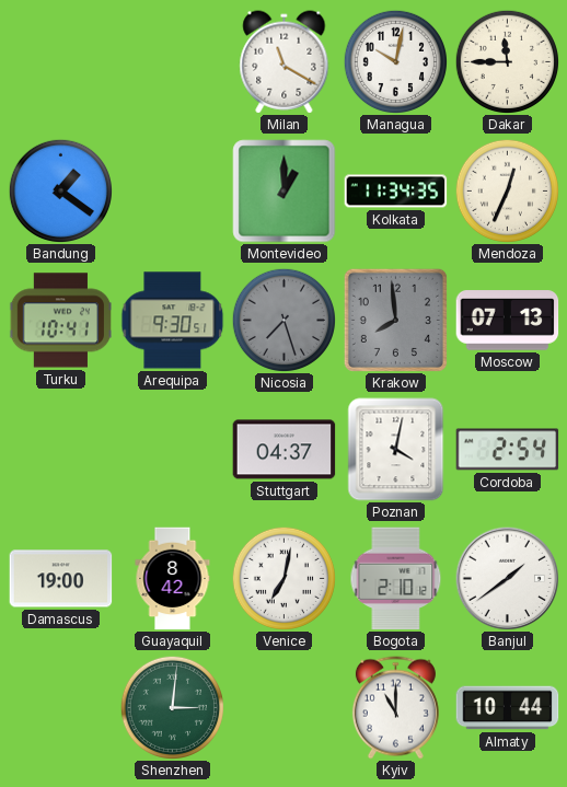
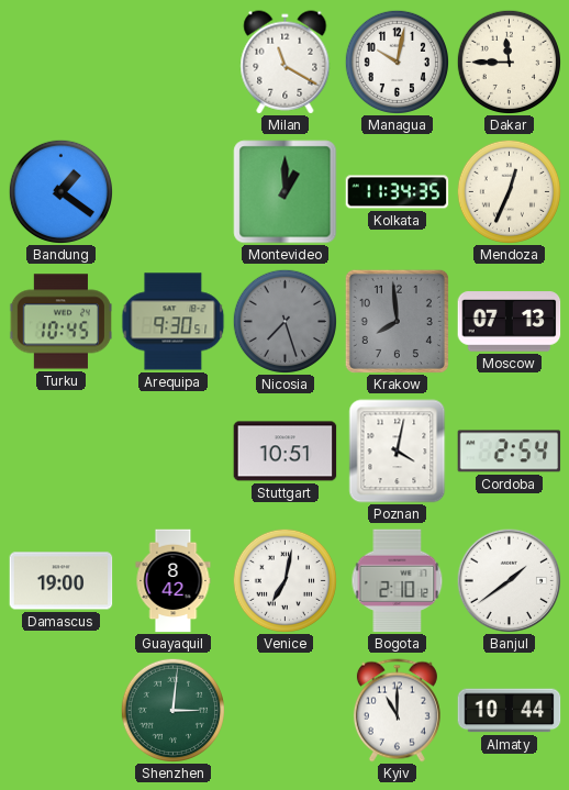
Turku: 10:41 -> 10:45 (60, 322)
Stuttgart: 04:37 -> 10:51 (286, 452)
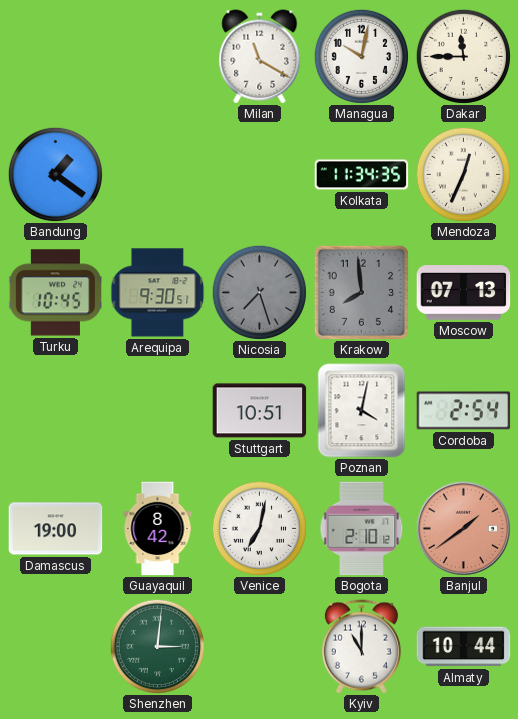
Montevideo: 1:00 -> none (286, 192)
Banjul dial: white -> salmon (463, 528)
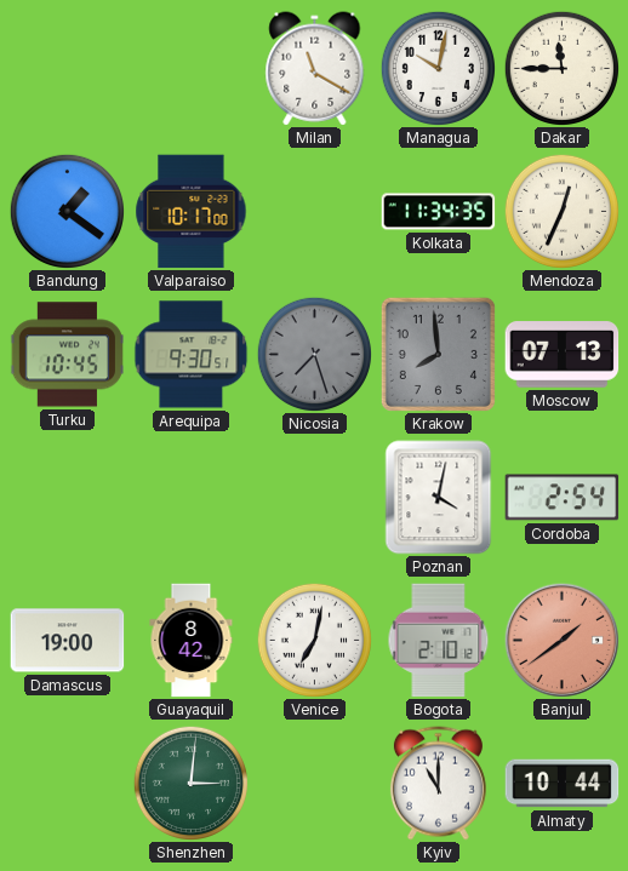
Valparaiso: none -> 10:17 (192, 212)
Stuttgart: 10:51 -> none (260, 411)
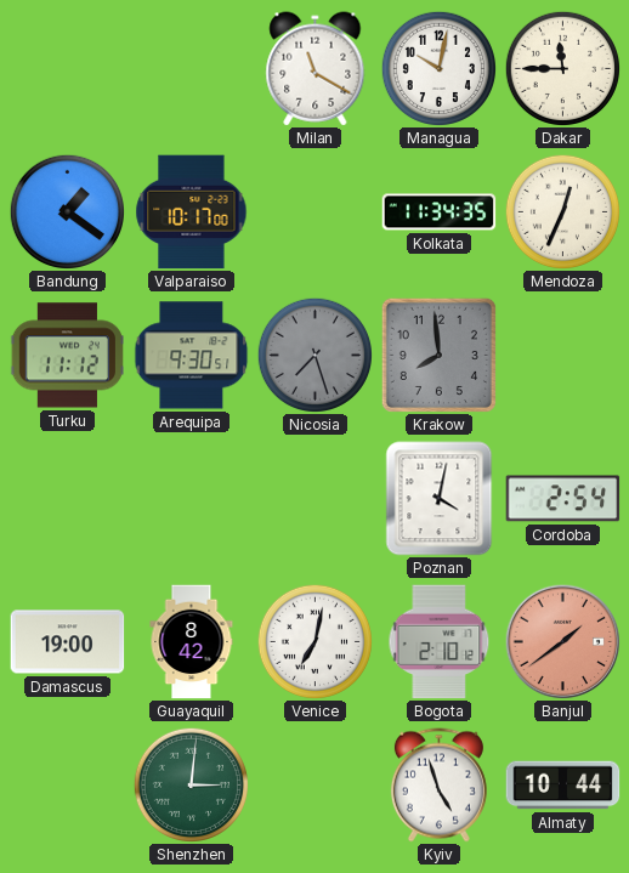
Turku: 10:45 -> 11:12 (67, 356)
Moscow: 07:13 -> none (563, 355)
Kyiv: 11:00 -> 4:57 (438, 786)
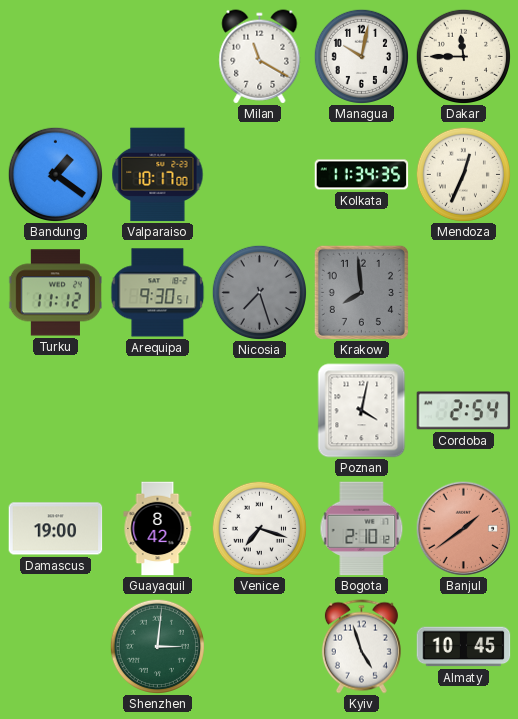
Venice: 7:02 -> 7:18 (259, 528)
Almaty: 10:44 -> 10:45 (464, 647)
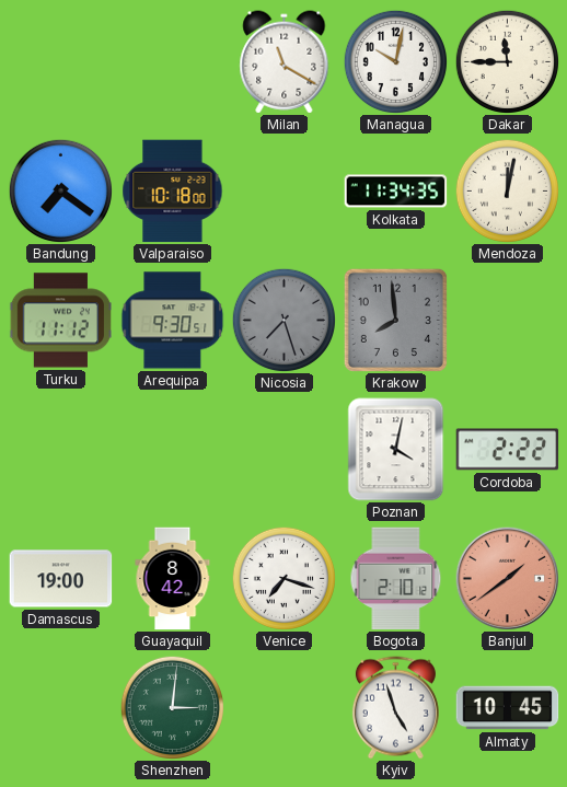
Bandung: 1:21 -> 7:21 (60, 190)
Valparaiso: 10:17 -> 10:18 (173, 192)
Mendoza: 12:34 -> 12:02 (507, 190)
Cordoba: 2:54 -> 2:22 (508, 450)
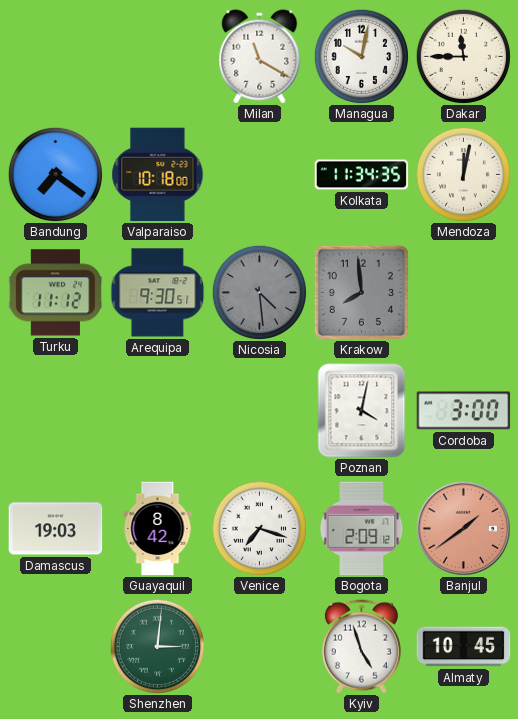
Nicosia: 7:27 -> 4:29 (259, 292)
Cordoba: 2:22 -> 3:00 (464, 411)
Damascus: 19:00 -> 19:03 (56, 529)
Bogota: 2:10 -> 2:09 (362, 529)
